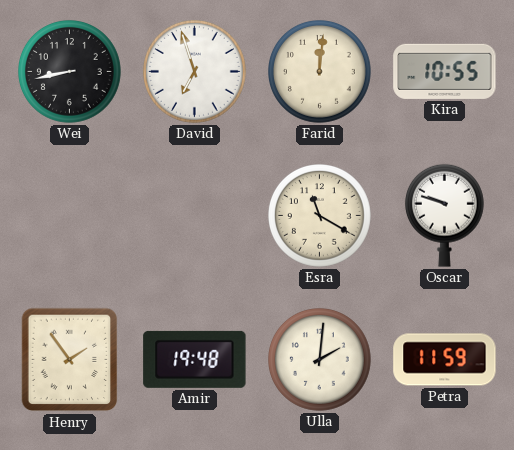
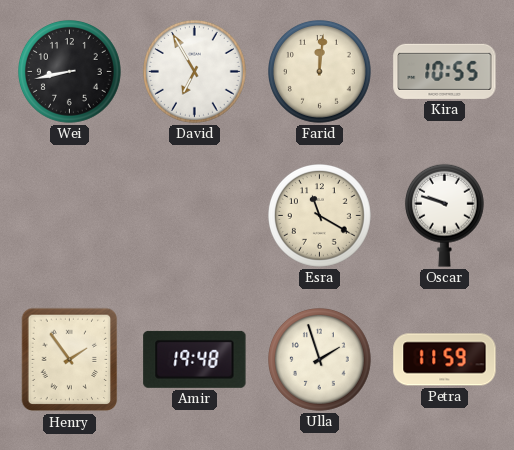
David: 6:57 -> 6:55 (195, 72)
Ulla: 2:01 -> 1:57 (320, 360)
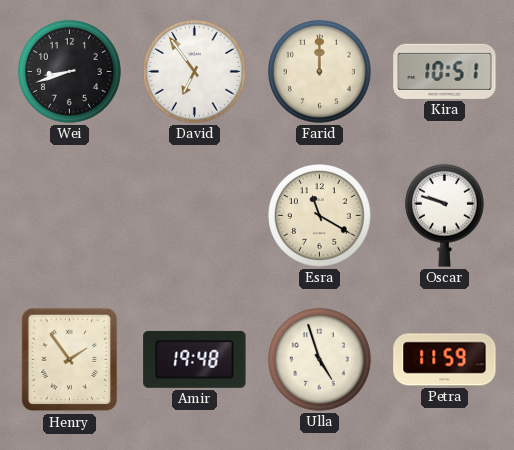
Wei: 8:43 -> 8:42 (70, 72)
David: 6:55 -> 6:54 (195, 72)
Farid: 12:01 -> 12:00 (320, 72)
Kira: 10:55 -> 10:51 (445, 71)
Ulla: 1:57 -> 4:57 (320, 360)
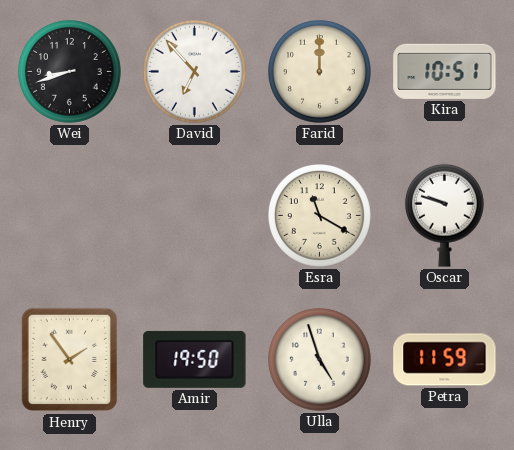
David: 6:54 -> 6:53 (195, 72)
Amir: 19:48 -> 19:50 (195, 359)
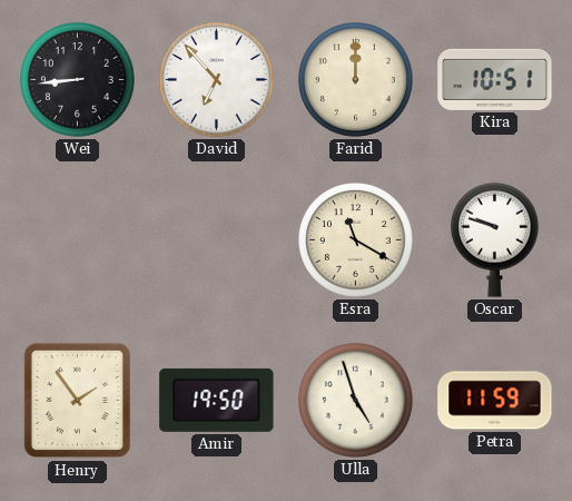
Wei: 8:42 -> 8:44 (78, 80)
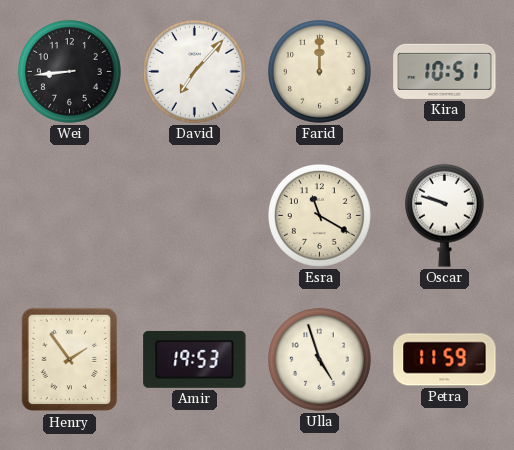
David: 6:53 -> 7:07 (195, 72)
Amir: 19:50 -> 19:53 (195, 359)
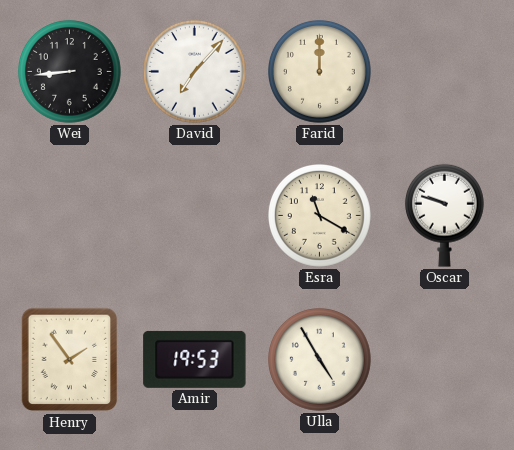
Kira: 10:51 -> none (445, 71)
Ulla: 4:57 -> 4:55 (320, 360)
Petra: 11:59 -> none (445, 360)
